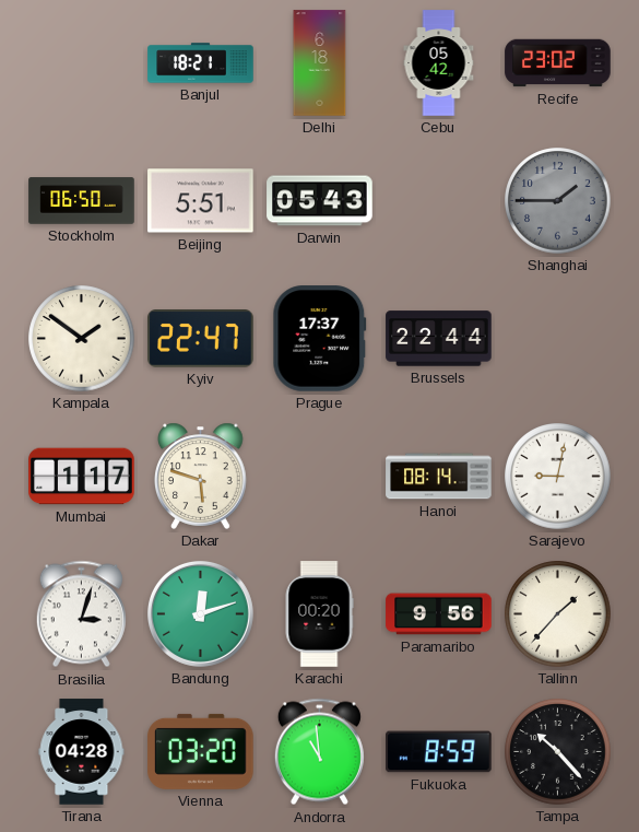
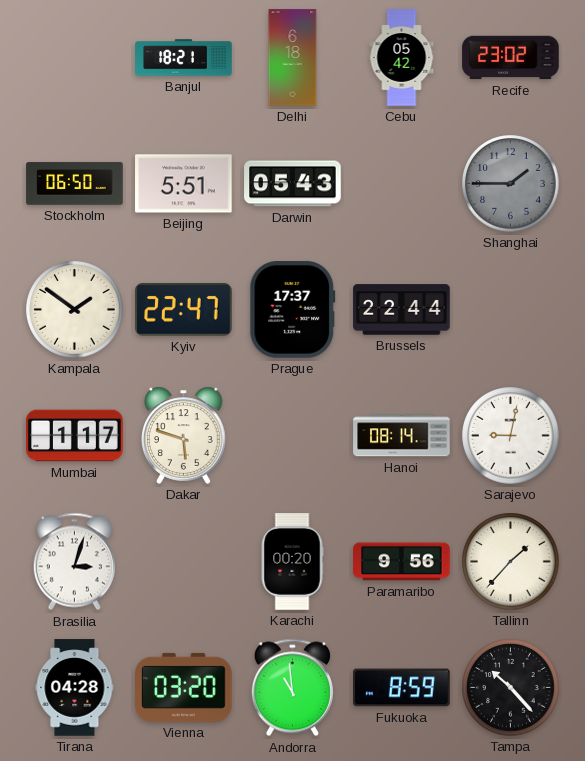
Bandung: 12:12 -> none (200, 613)
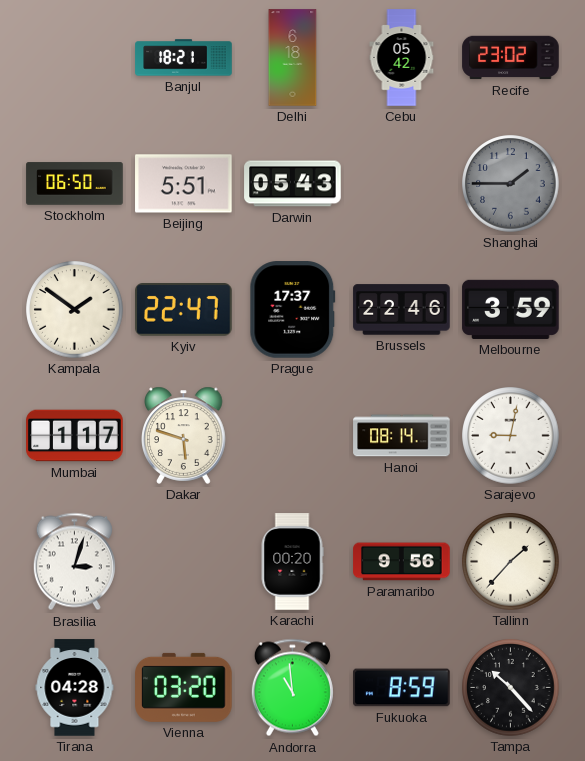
Brussels: 22:44 -> 22:46 (402, 310)
Melbourne: none -> 3:59 (511, 309)
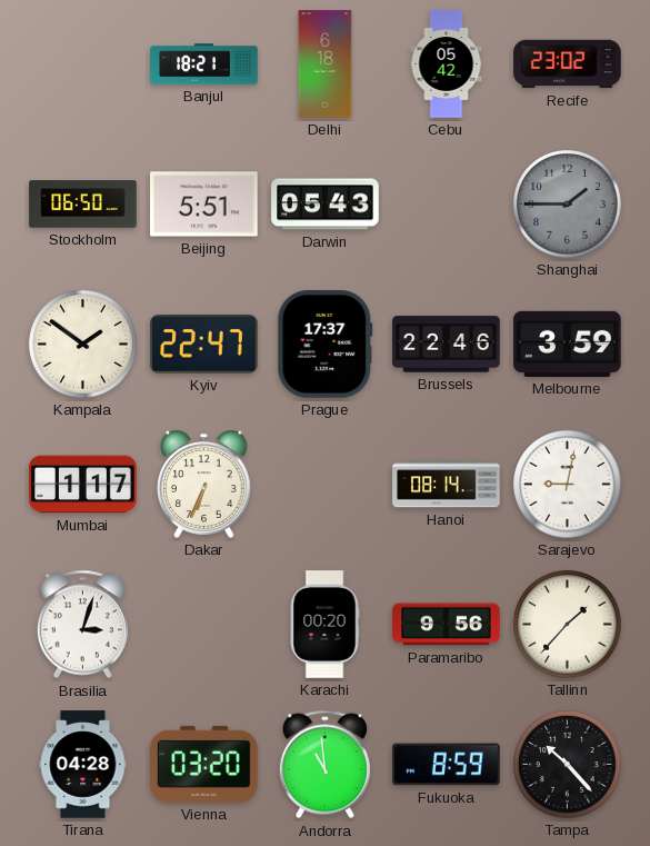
Dakar: 5:48 -> 6:34 (204, 484)
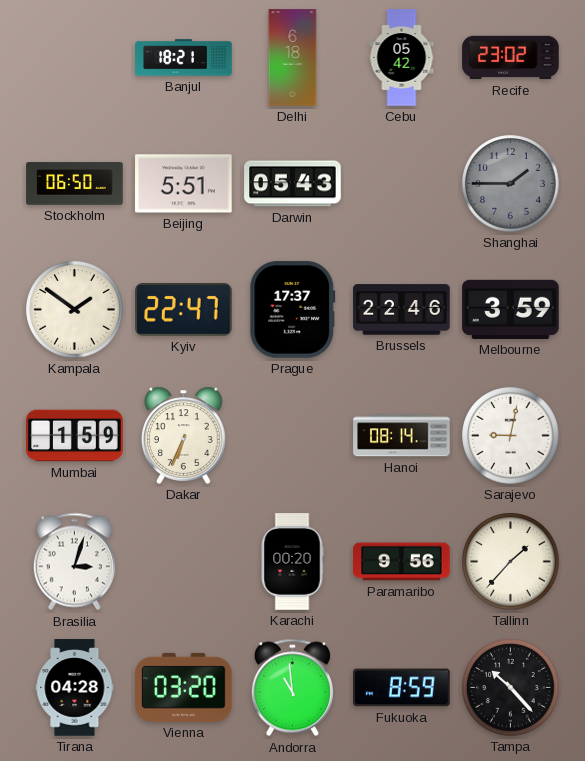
Mumbai: 1:17 -> 1:59 (75, 436)
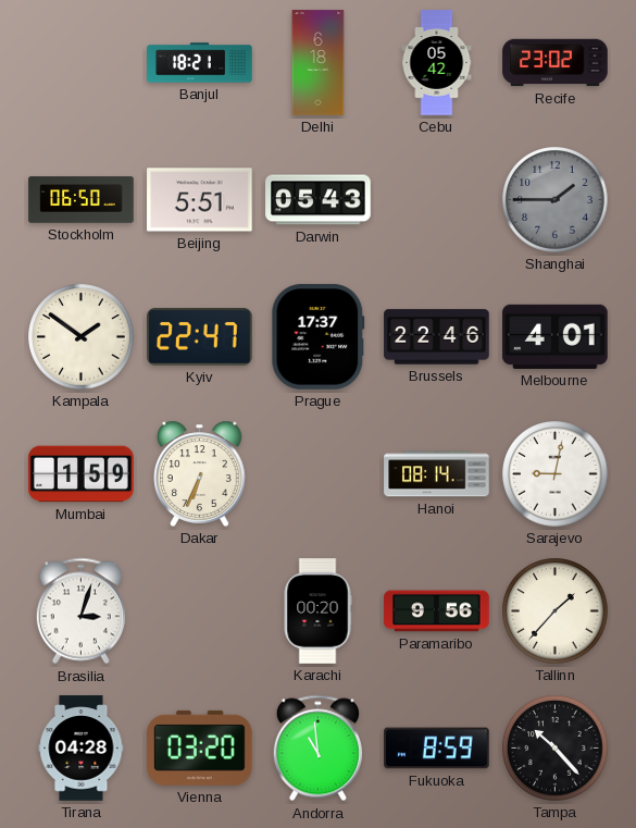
Melbourne: 3:59 -> 4:01 (556, 336)
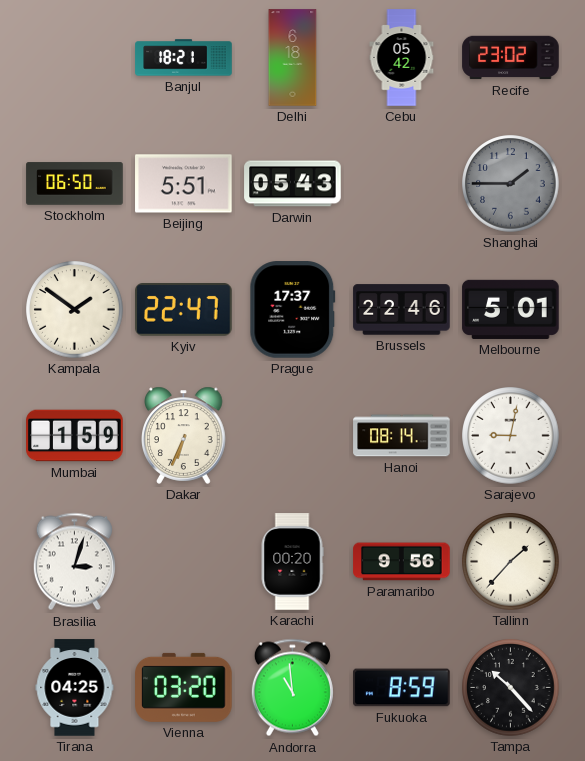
Melbourne: 4:01 -> 5:01 (511, 309)
Tirana: 04:28 -> 04:25 (75, 688)
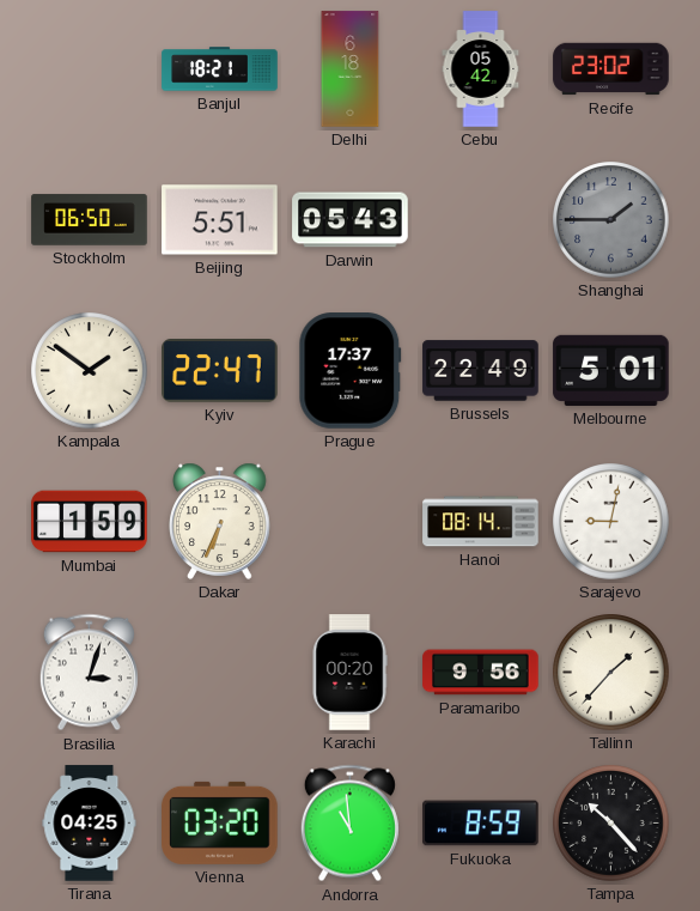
Brussels: 22:46 -> 22:49 (481, 371)
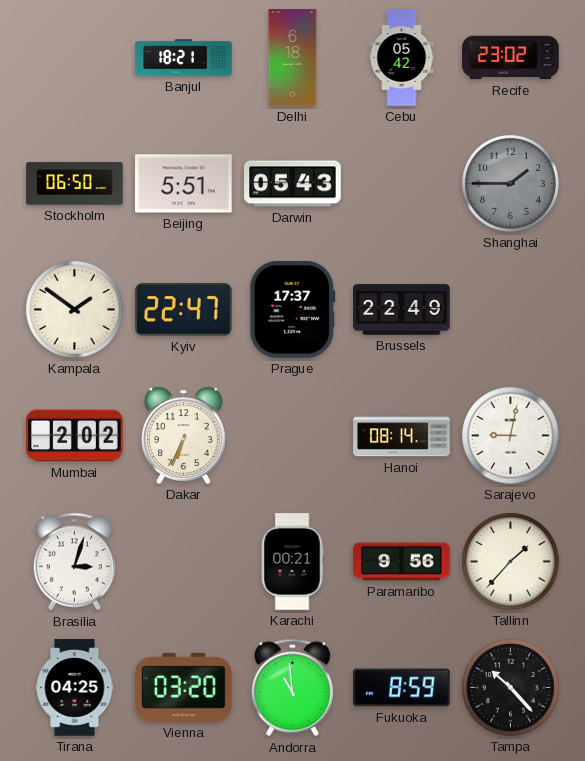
Melbourne: 5:01 -> none (611, 370)
Mumbai: 1:59 -> 2:02 (75, 436)
Karachi: 00:20 -> 00:21 (292, 562)
